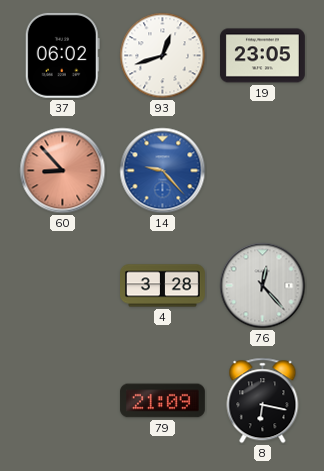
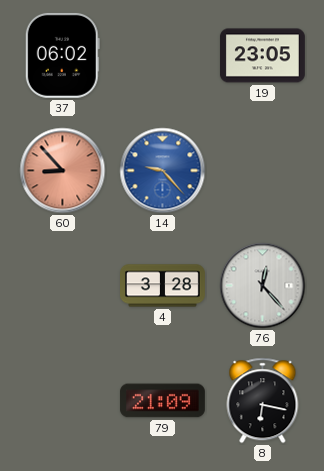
93: 12:42 -> none (163, 56)
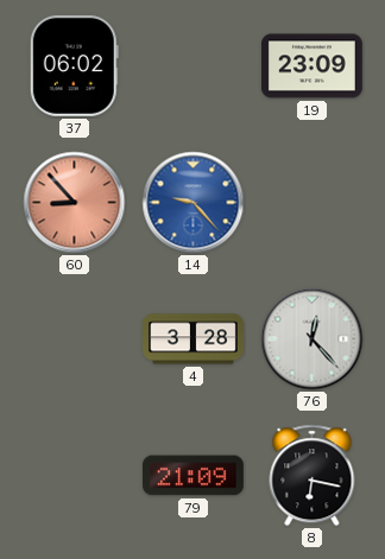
19: 23:05 -> 23:09 (311, 66)
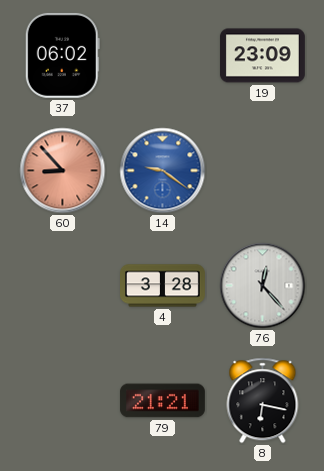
14: 9:23 -> 9:21 (163, 171)
79: 21:09 -> 21:21 (162, 401)
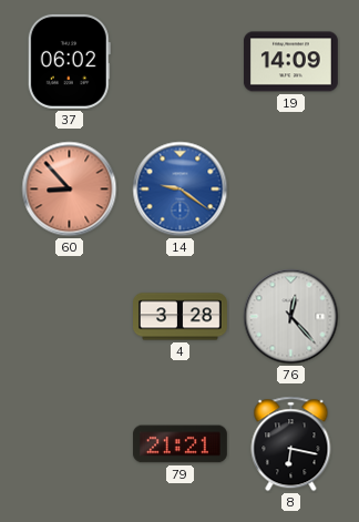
19: 23:09 -> 14:09 (290, 62)
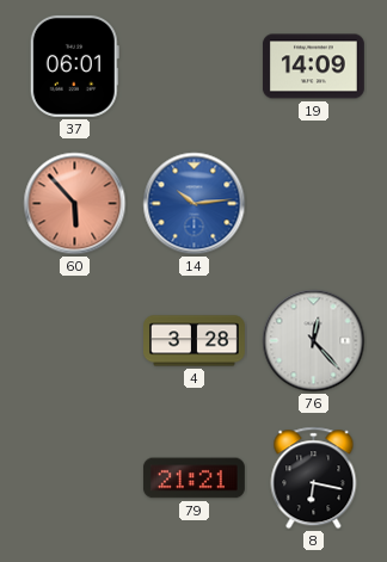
37: 06:02 -> 06:01 (74, 66)
60: 8:53 -> 5:53 (75, 204)
14: 9:21 -> 10:14 (195, 204)
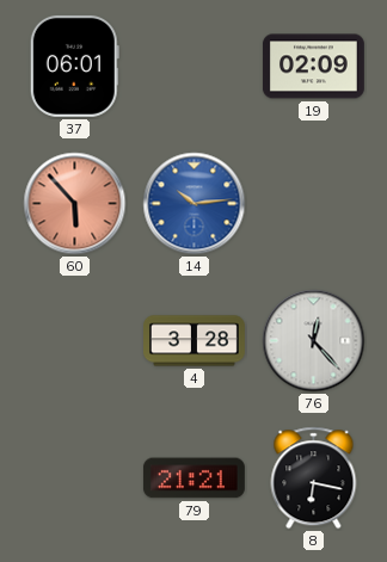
19: 14:09 -> 02:09 (313, 67)
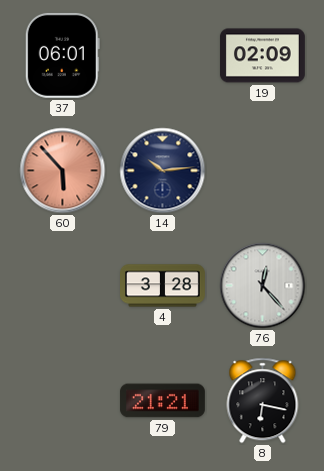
14 dial: blue -> navy (163, 171)
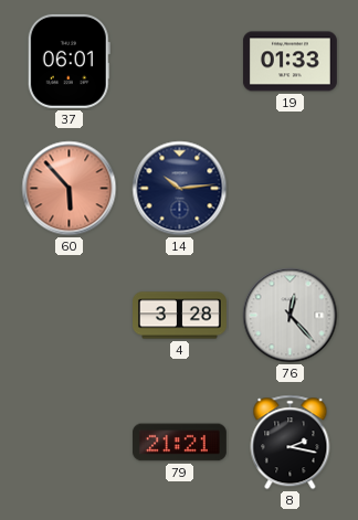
19: 02:09 -> 01:33 (289, 62)
8: 6:17 -> 2:17 (291, 443)
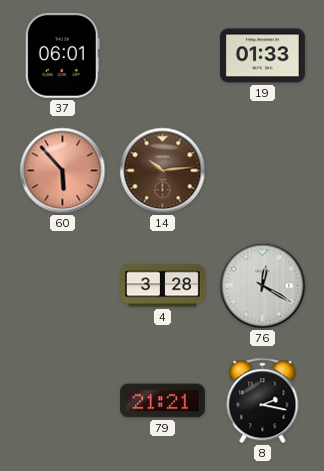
14 dial: navy -> brown (163, 171)
76: 12:23 -> 12:20 (263, 286)
